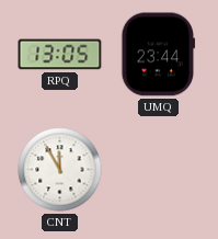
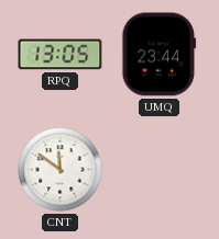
CNT: 11:55 -> 11:51 (61, 170)
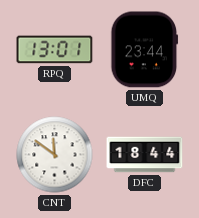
RPQ: 13:05 -> 13:01 (55, 50)
DFC: none -> 18:44 (145, 155)
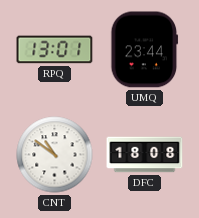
CNT: 11:51 -> 10:51 (55, 155)
DFC: 18:44 -> 18:08 (145, 155)
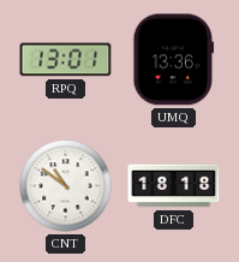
UMQ: 23:44 -> 13:36 (174, 60)
DFC: 18:08 -> 18:18 (174, 186)
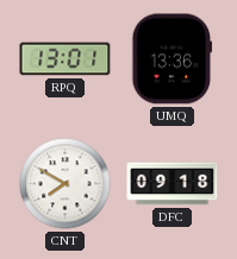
CNT: 10:51 -> 7:50 (66, 184)
DFC: 18:18 -> 09:18 (173, 184)
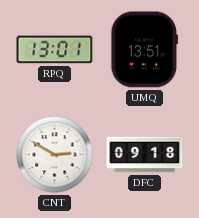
UMQ: 13:36 -> 13:51 (145, 50)
CNT: 7:50 -> 2:50 (55, 155)
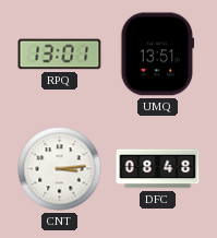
CNT: 2:50 -> 3:14 (60, 169)
DFC: 09:18 -> 08:48 (158, 169)
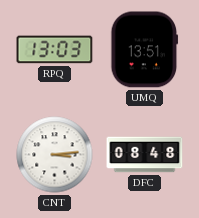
RPQ: 13:01 -> 13:03 (55, 50)
